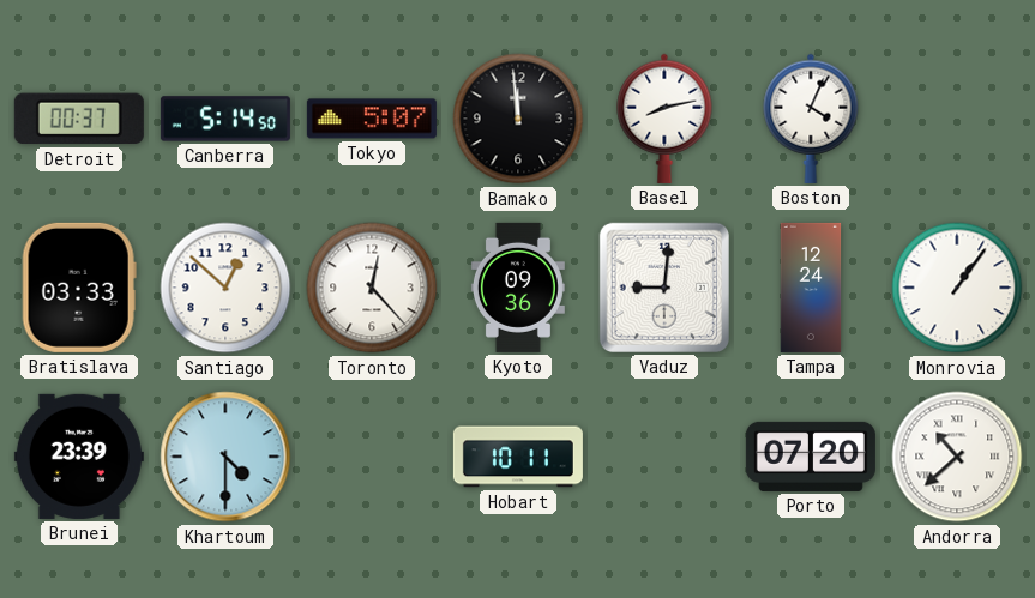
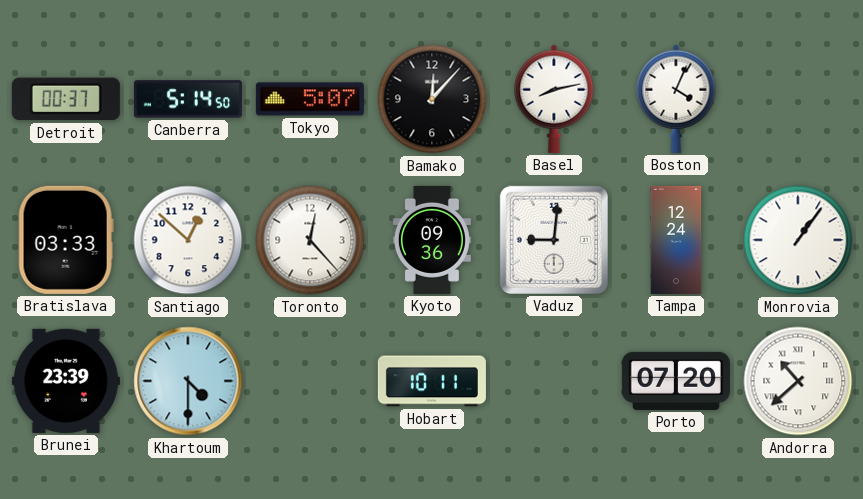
Bamako: 11:59 -> 12:07 (432, 99)
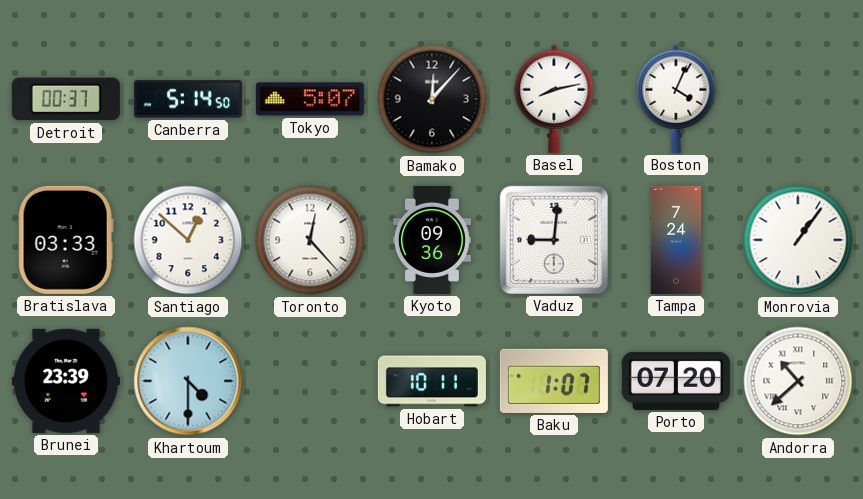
Tampa: 12:24 -> 7:24 (676, 240)
Baku: none -> 1:07 (554, 381)
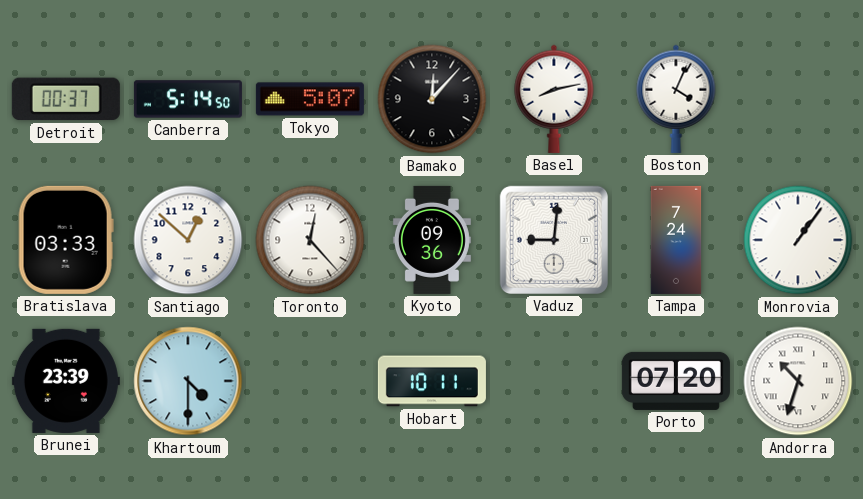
Baku: 1:07 -> none (554, 381)
Andorra: 10:38 -> 10:33 (798, 381)
